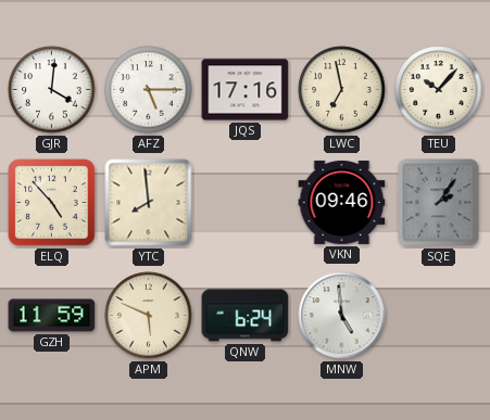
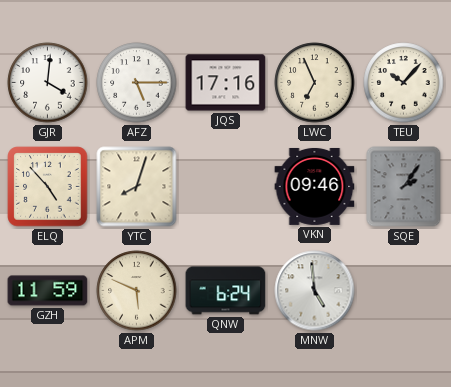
LWC: 6:58 -> 6:56 (315, 83)
YTC: 7:59 -> 8:03 (137, 187)
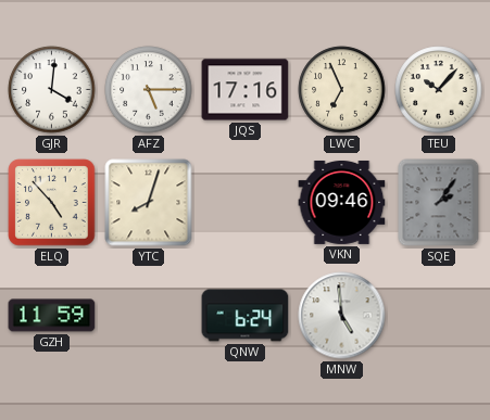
APM: 5:49 -> none (137, 291)
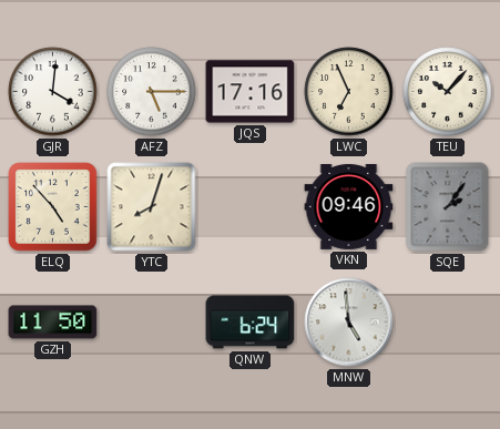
GZH: 11:59 -> 11:50 (53, 323)
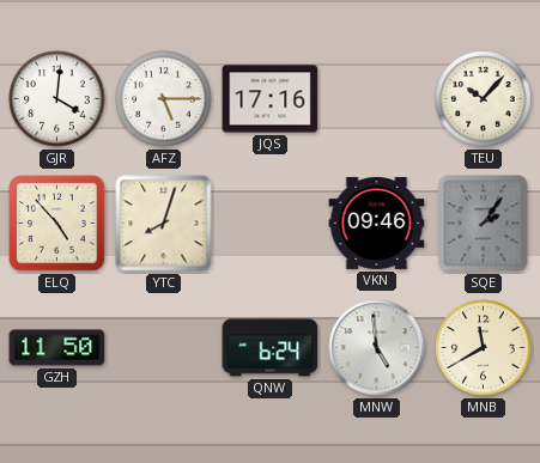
LWC: 6:56 -> none (349, 92)
MNB: none -> 11:40 (484, 348)
